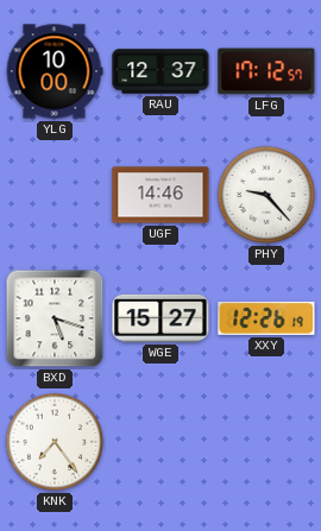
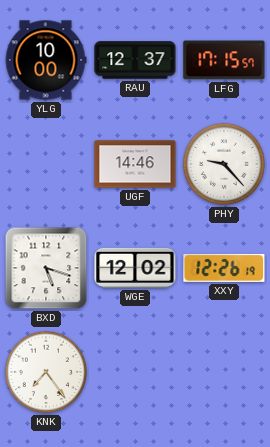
LFG: 17:12 -> 17:15 (224, 60)
WGE: 15:27 -> 12:02 (135, 268)
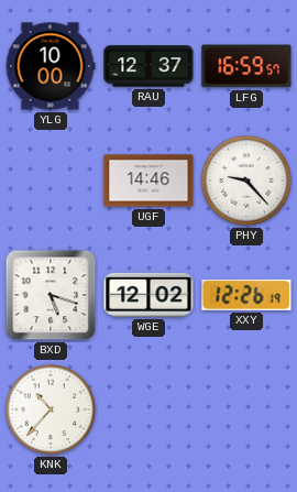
LFG: 17:15 -> 16:59 (246, 66)
KNK: 7:24 -> 10:37 (51, 409)
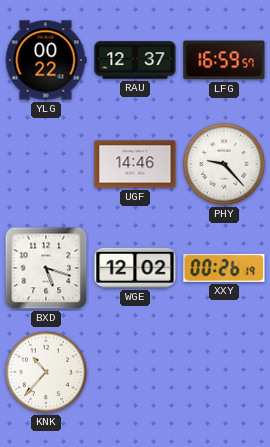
YLG: 10:00 -> 00:22 (46, 60)
XXY: 12:26 -> 00:26 (224, 268)
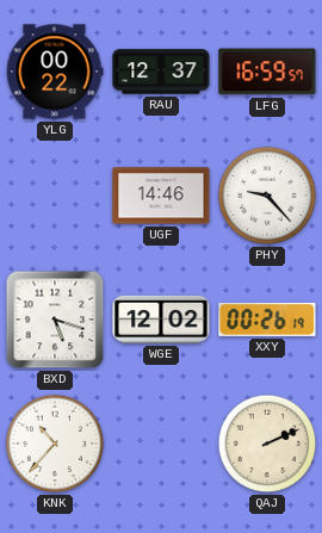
QAJ: none -> 2:11 (267, 444)
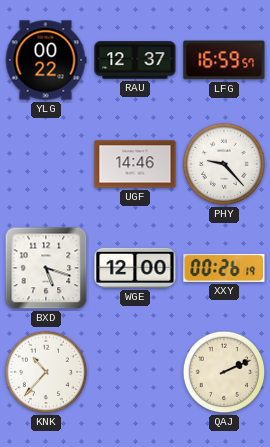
WGE: 12:02 -> 12:00 (135, 268)
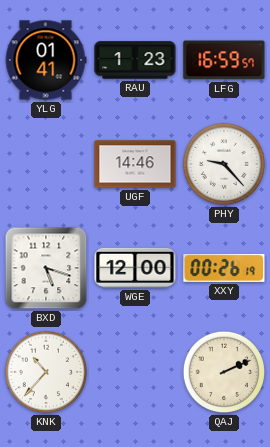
YLG: 00:22 -> 01:41 (46, 60)
RAU: 12:37 -> 1:23 (135, 60)
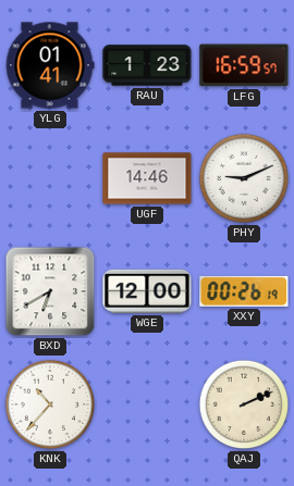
PHY: 9:23 -> 9:11 (244, 178)
BXD: 5:18 -> 6:40 (50, 291)
